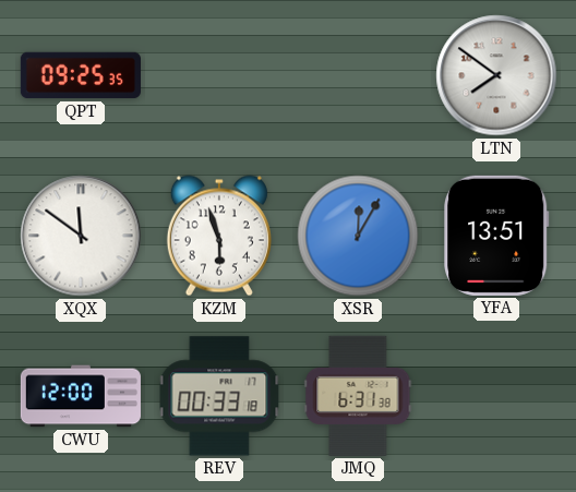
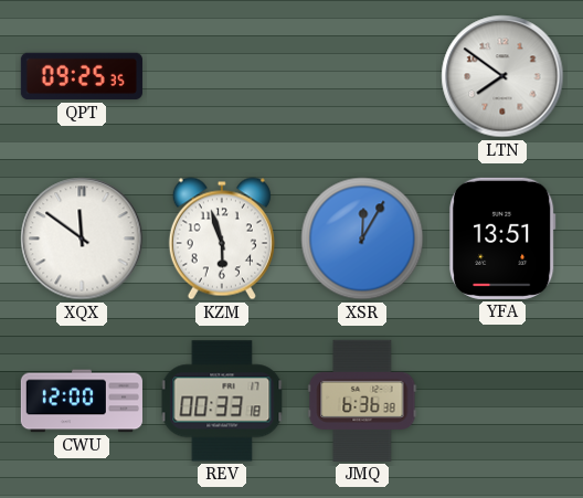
JMQ: 6:31 -> 6:36 (362, 401)
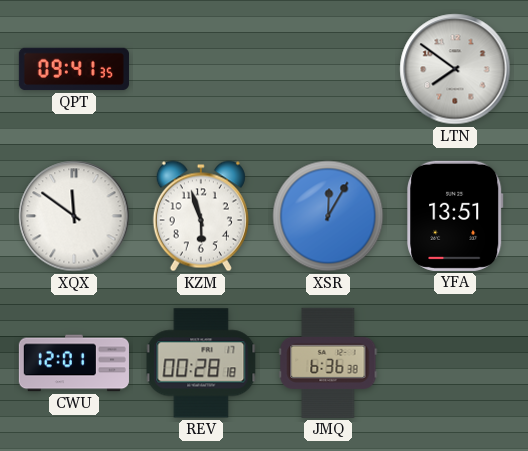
QPT: 09:25 -> 09:41 (74, 69)
CWU: 12:00 -> 12:01 (74, 363)
REV: 00:33 -> 00:28 (201, 363)
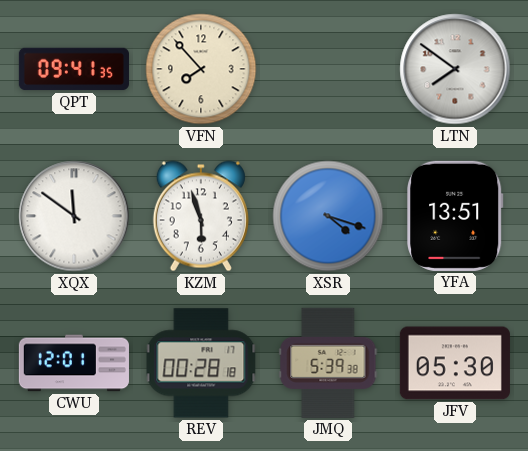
VFN: none -> 7:53 (201, 69)
XSR: 12:05 -> 4:18 (328, 216)
JMQ: 6:36 -> 5:39 (328, 363)
JFV: none -> 05:30 (455, 363)
